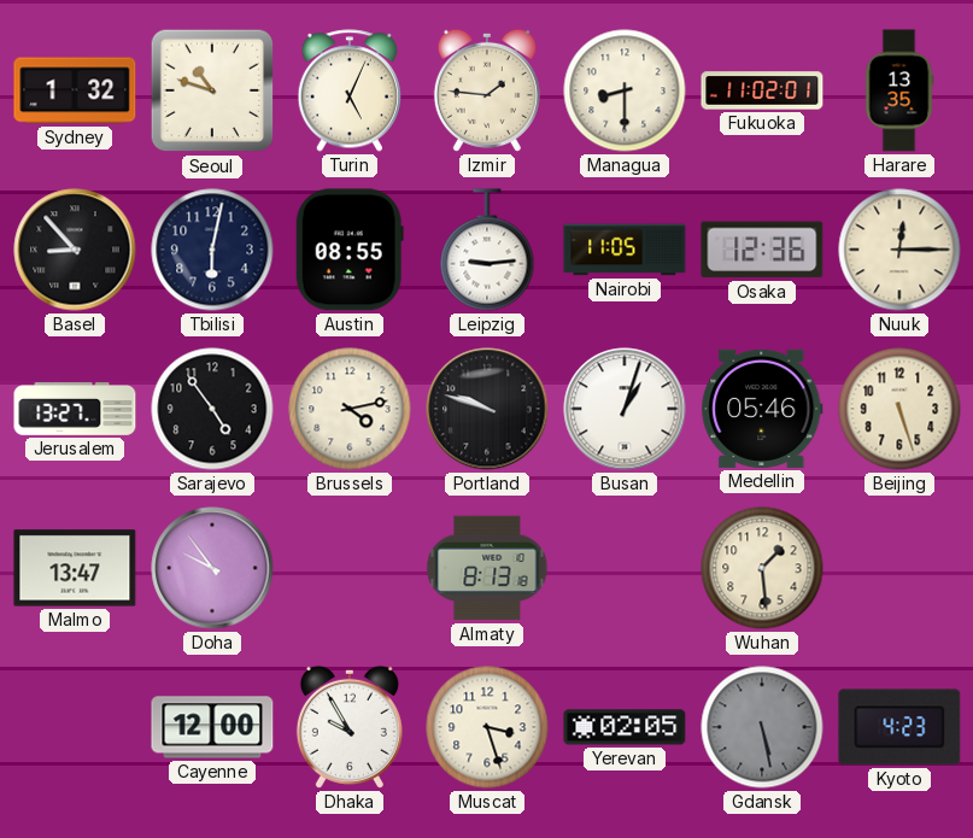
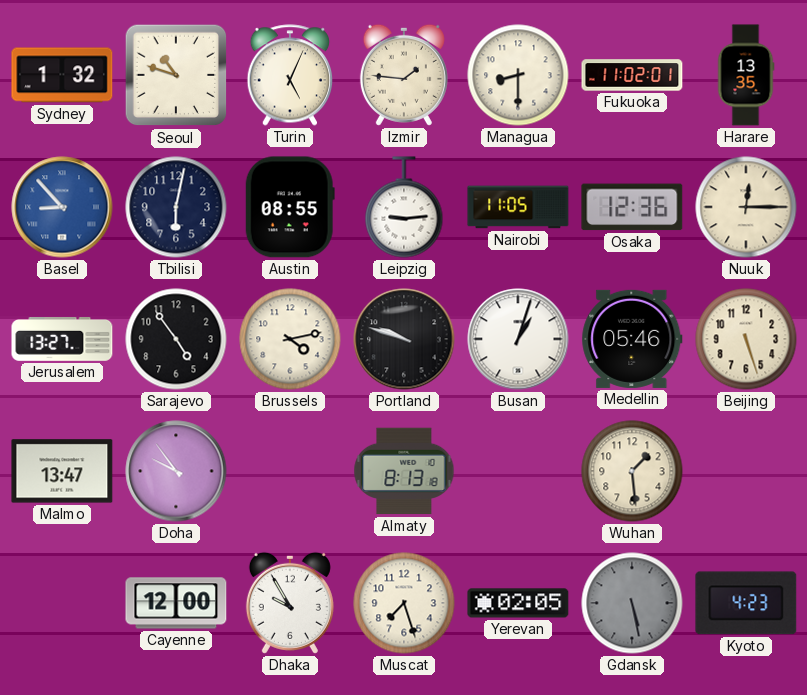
Basel dial: black -> blue (62, 207)
Muscat: 3:27 -> 7:27 (404, 603)
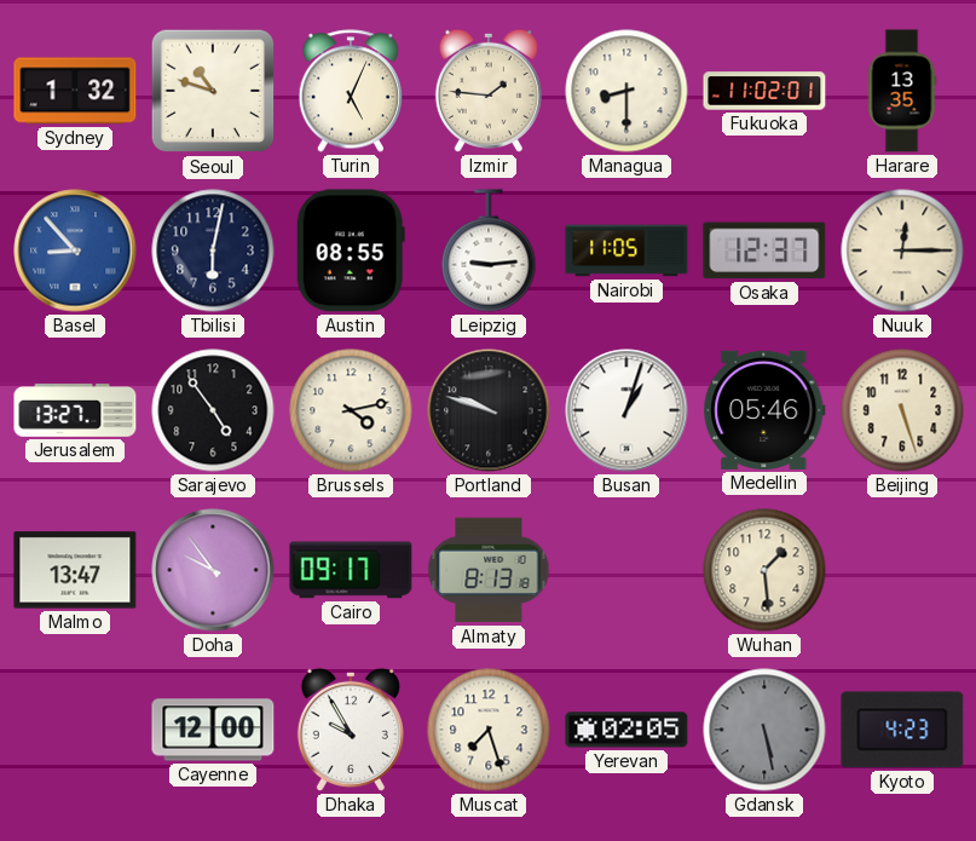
Osaka: 12:36 -> 12:37 (764, 250)
Cairo: none -> 09:17 (351, 570)
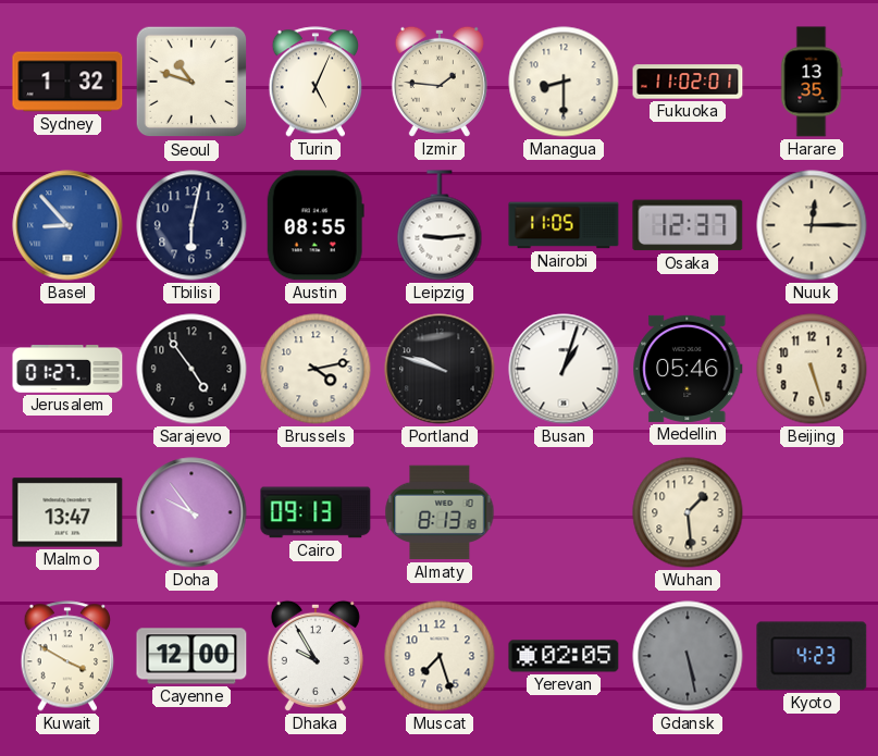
Jerusalem: 13:27 -> 01:27 (67, 370)
Cairo: 09:17 -> 09:13 (316, 512)
Kuwait: none -> 3:50 (67, 656)
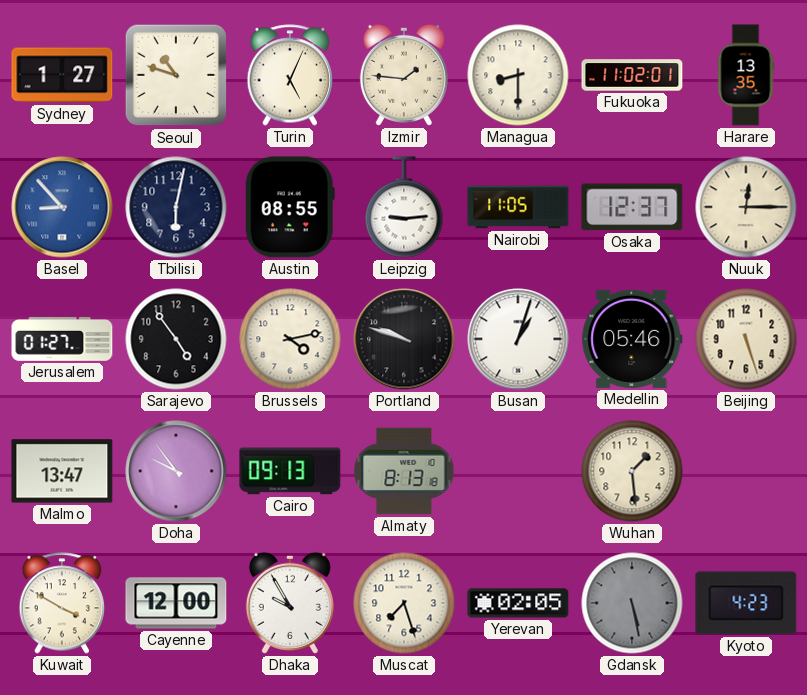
Sydney: 1:32 -> 1:27 (62, 75)
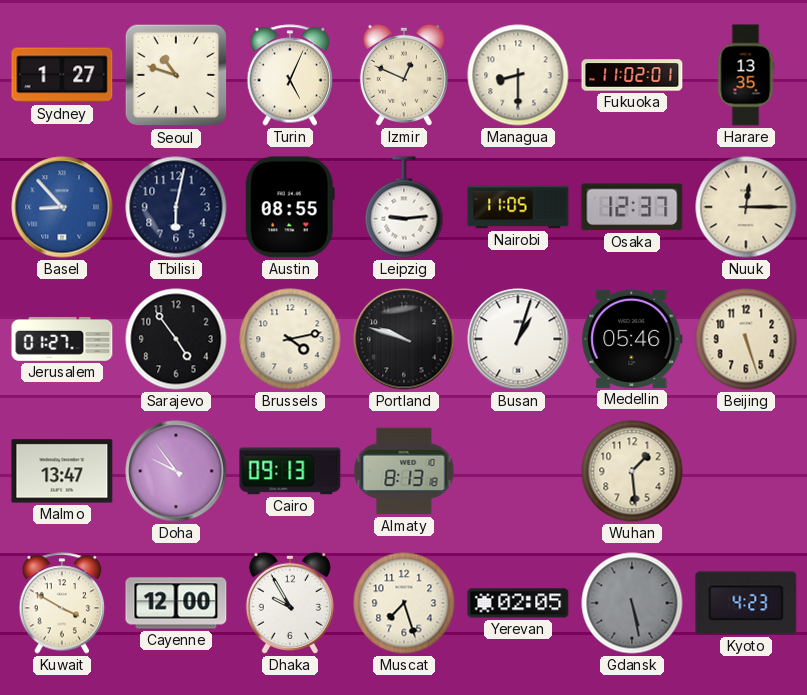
Izmir: 1:46 -> 12:49 (404, 75)
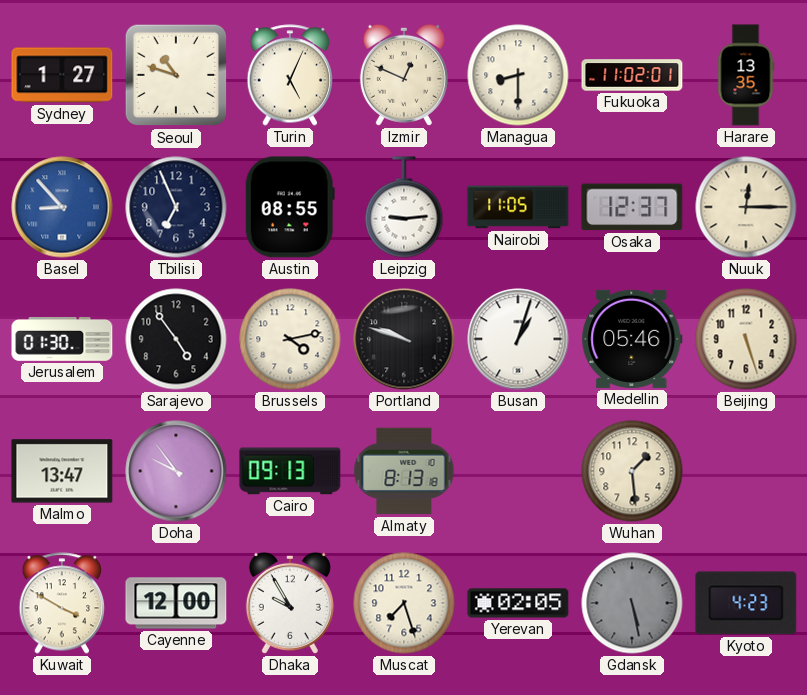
Tbilisi: 6:02 -> 6:56 (176, 207)
Jerusalem: 01:27 -> 01:30 (62, 340)
